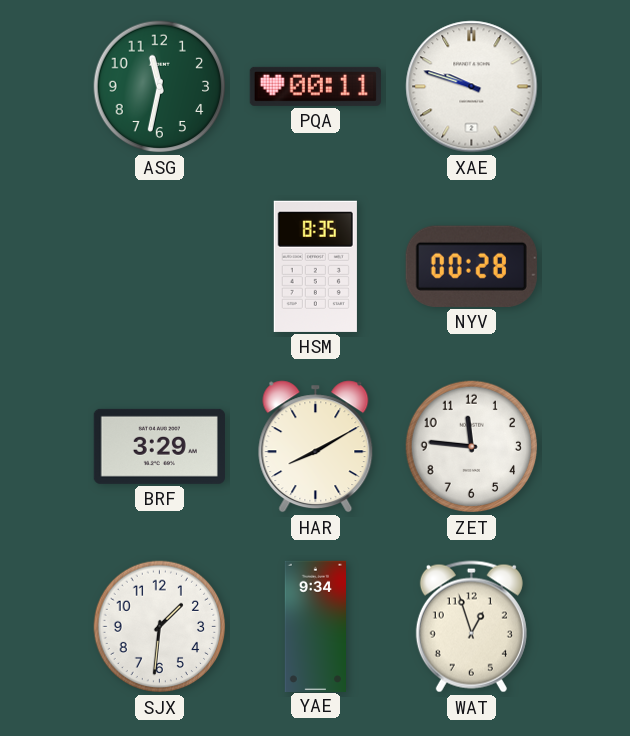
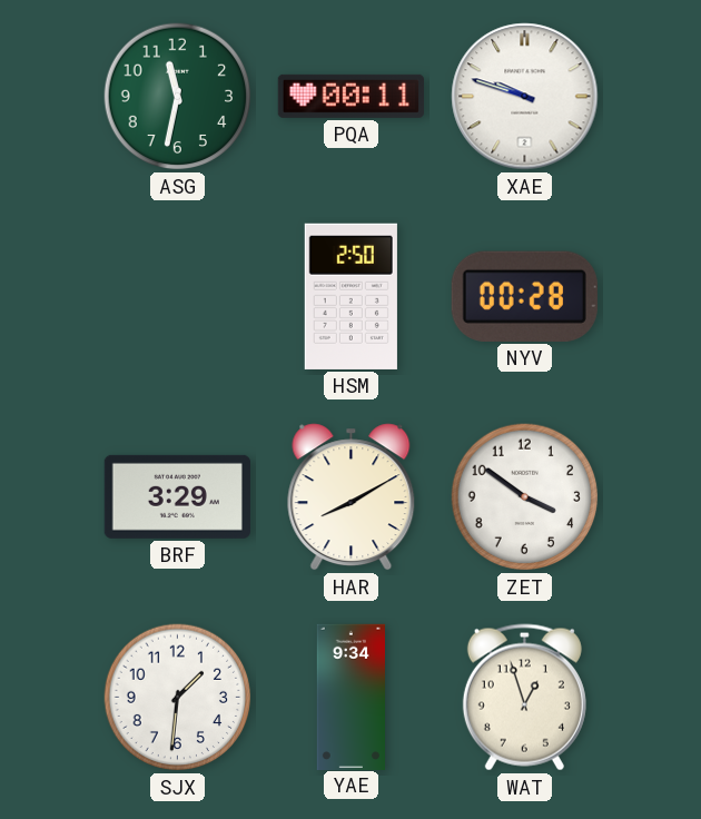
HSM: 8:35 -> 2:50 (350, 296)
ZET: 11:46 -> 3:51 (525, 497)
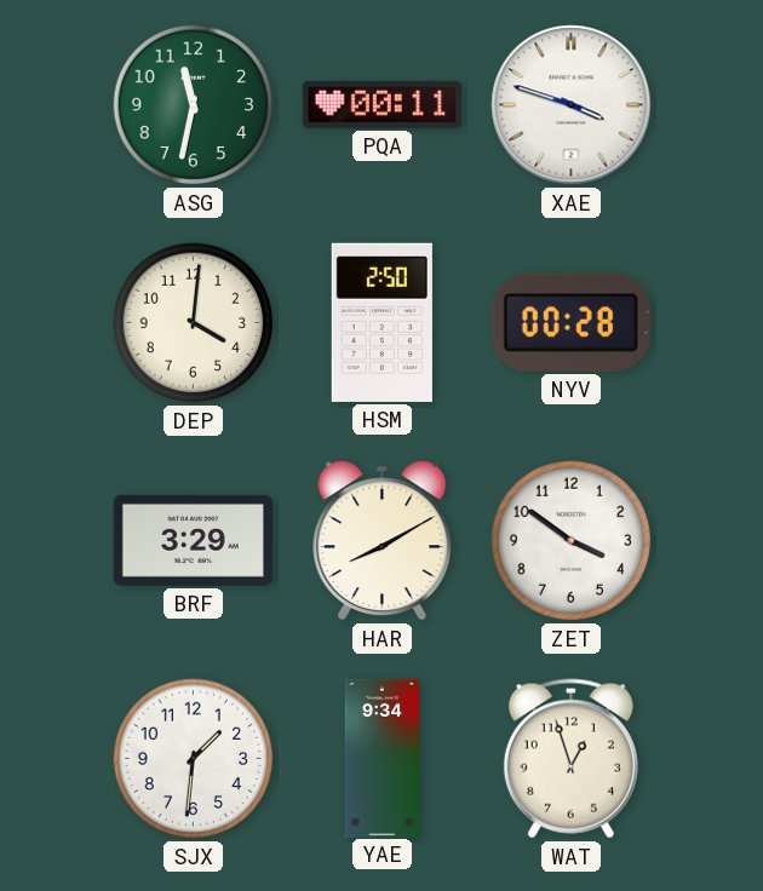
XAE: 9:48 -> 3:48 (572, 105)
DEP: none -> 4:01 (194, 323)
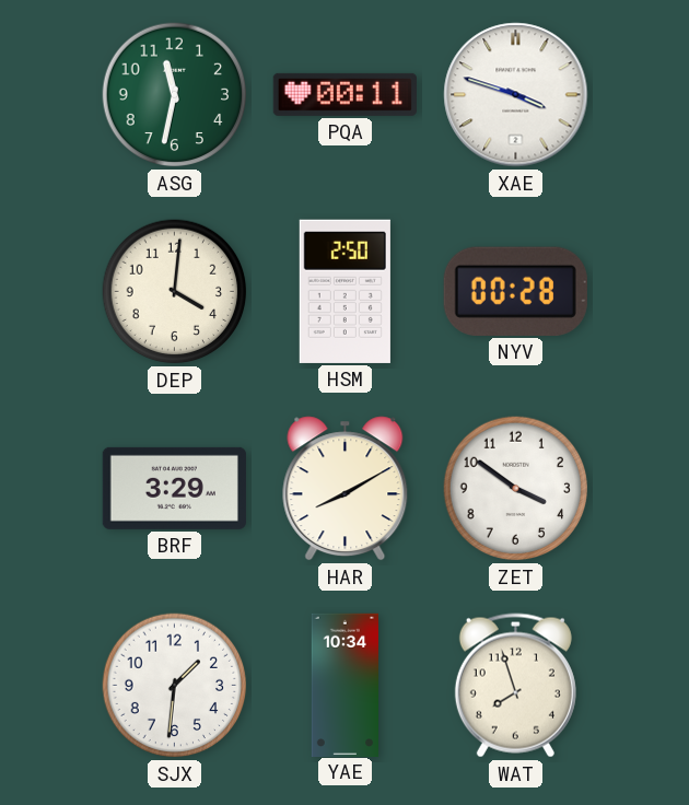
YAE: 9:34 -> 10:34 (344, 685)
WAT: 12:57 -> 7:57 (515, 686)
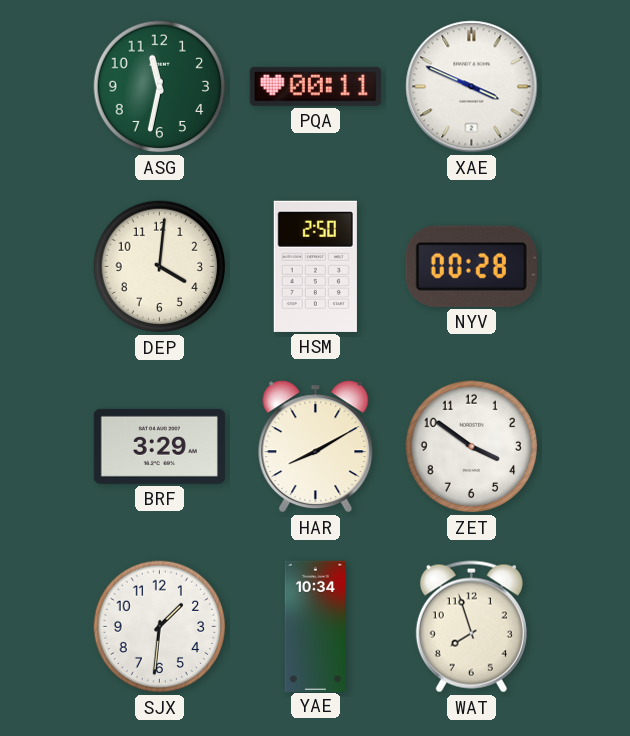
XAE: 3:48 -> 3:49 (472, 87)
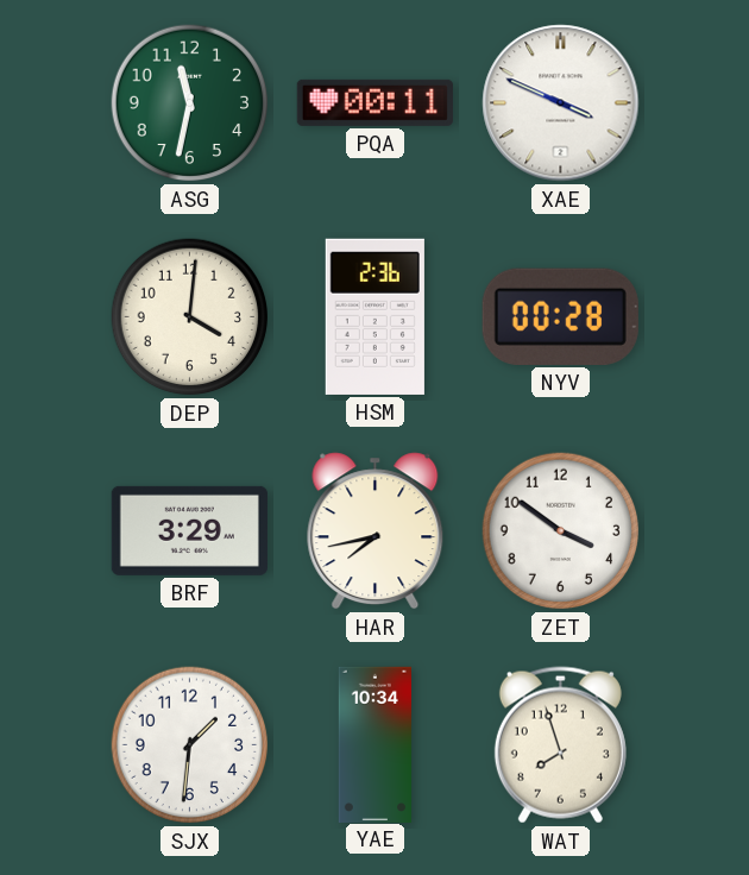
HSM: 2:50 -> 2:36 (374, 316)
HAR: 8:10 -> 7:43 (376, 531)
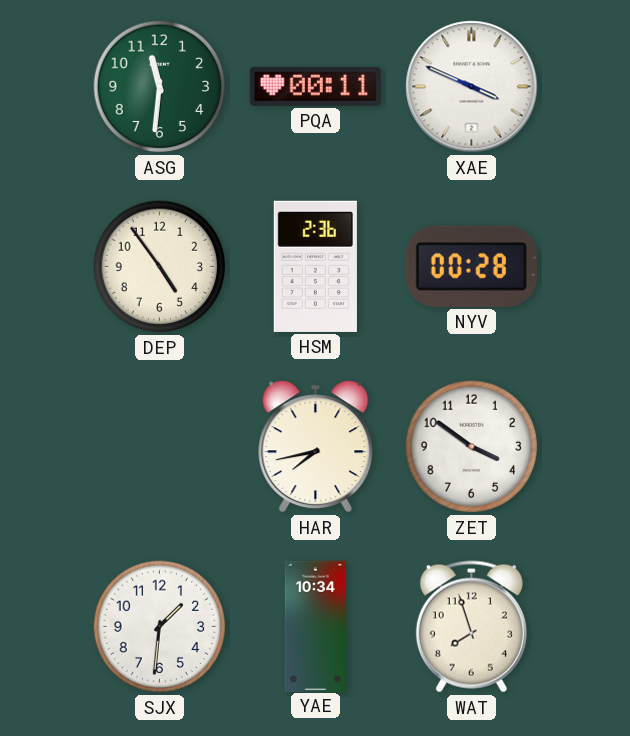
ASG: 11:32 -> 11:31 (160, 87)
DEP: 4:01 -> 4:54 (160, 267)
BRF: 3:29 -> none (189, 530)
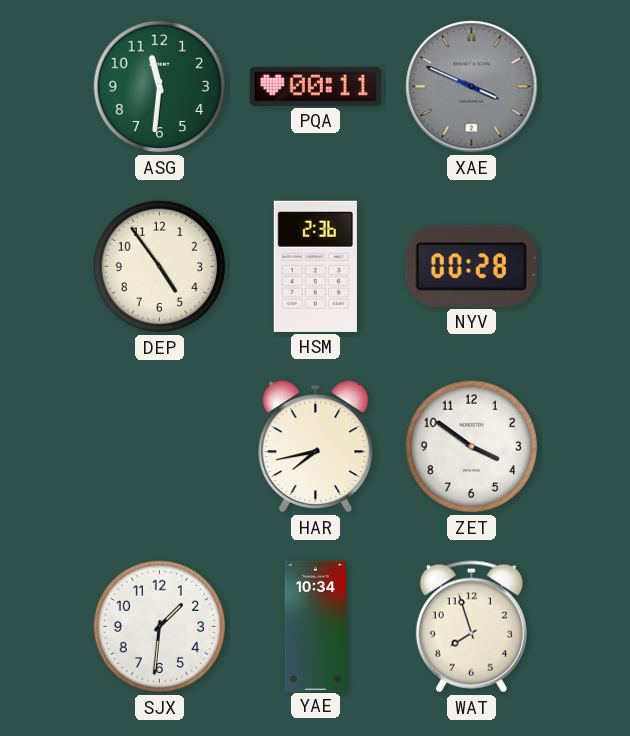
XAE dial: white -> grey (472, 87)
